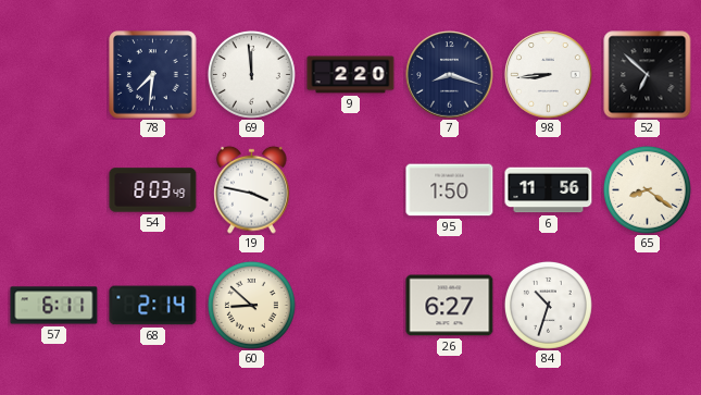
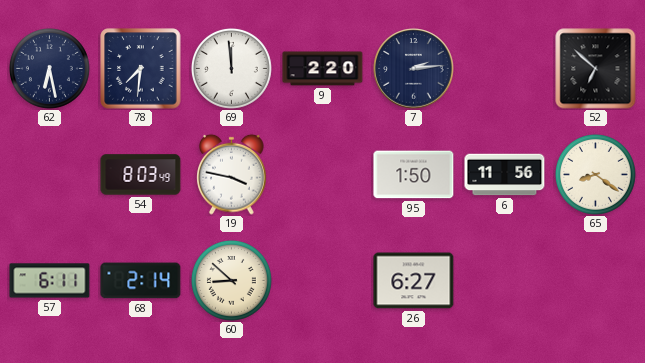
62: none -> 6:28 (49, 68)
7: 8:18 -> 2:14 (414, 69)
98: 8:44 -> none (549, 75)
84: 10:33 -> none (548, 305)
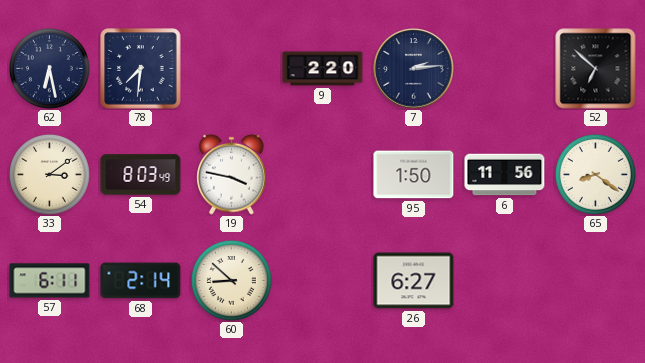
69: 11:59 -> none (231, 68)
33: none -> 3:09 (49, 174)
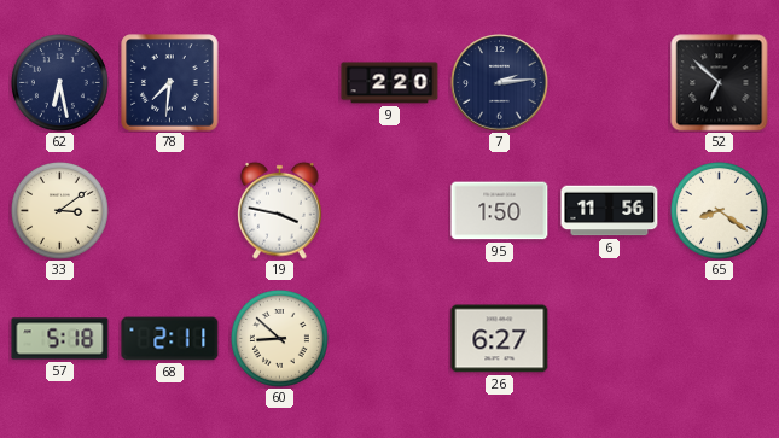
54: 8:03 -> none (141, 175)
57: 6:11 -> 5:18 (60, 339)
68: 2:14 -> 2:11 (170, 339)
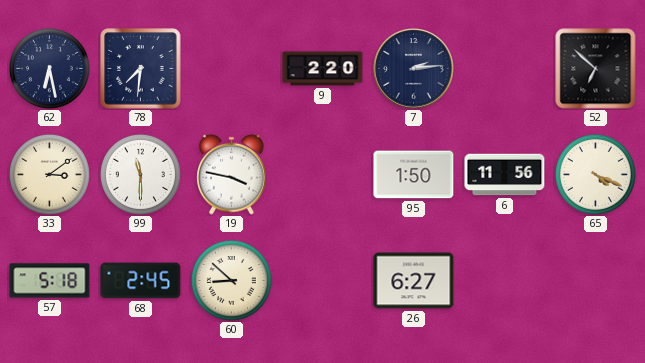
99: none -> 11:30 (140, 174)
65: 8:21 -> 4:19 (595, 174)
68: 2:11 -> 2:45 (141, 281)
